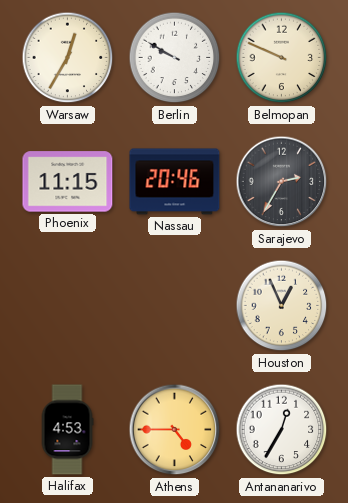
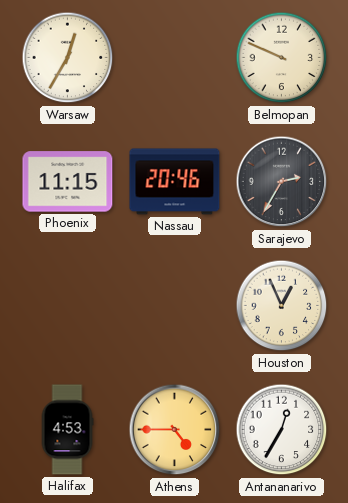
Berlin: 9:50 -> none (175, 58)
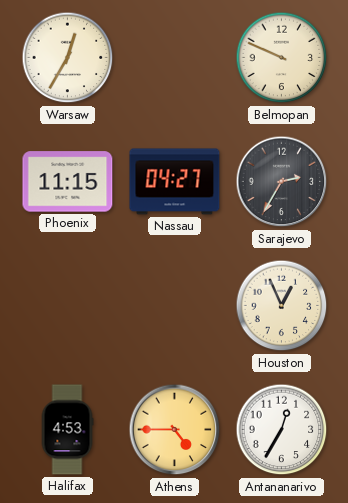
Nassau: 20:46 -> 04:27 (175, 182)
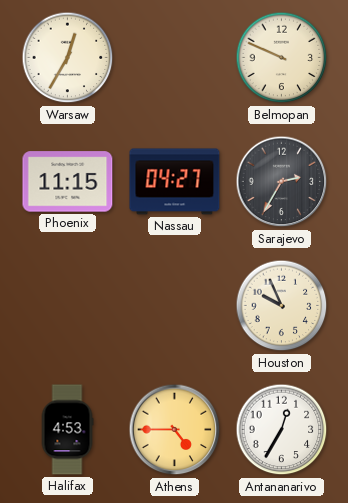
Houston: 12:56 -> 9:56 (282, 306)
